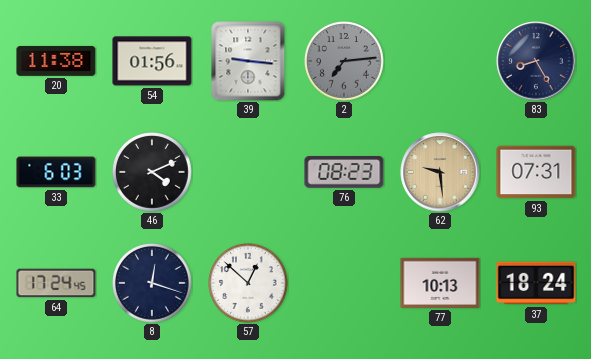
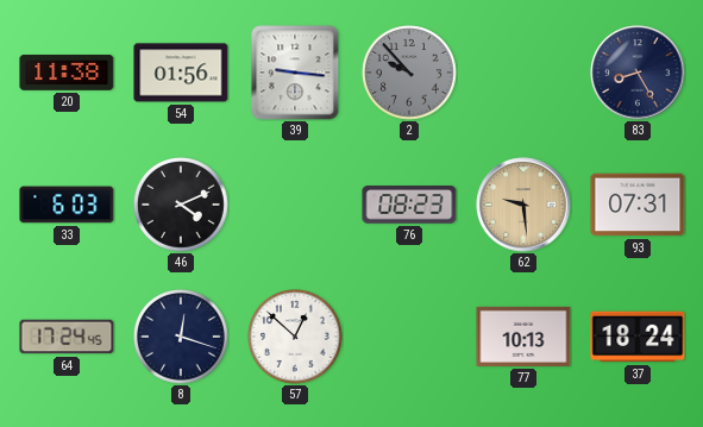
2: 7:14 -> 9:53 (410, 74)
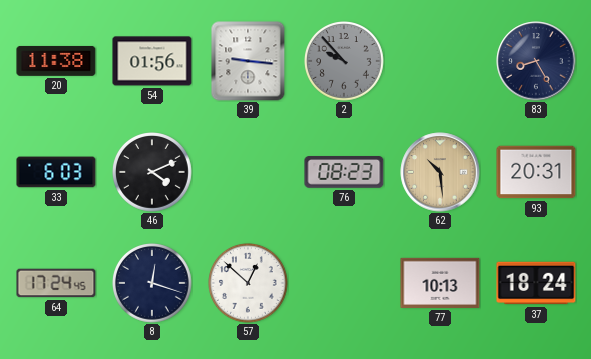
62: 9:29 -> 10:29 (440, 172)
93: 07:31 -> 20:31 (536, 172)
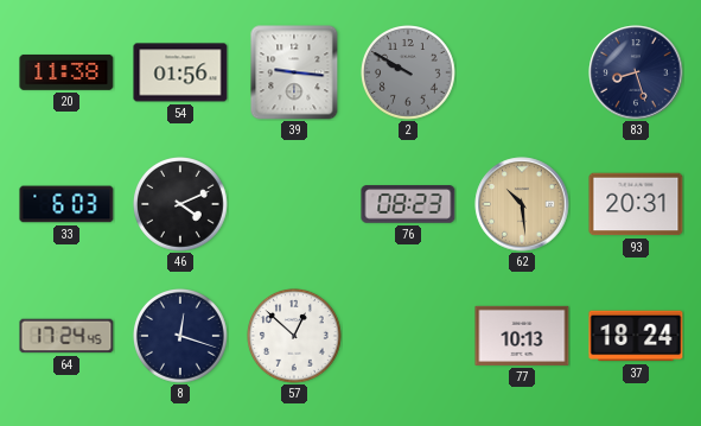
2: 9:53 -> 9:50 (409, 74)
83: 8:25 -> 8:27 (636, 72)
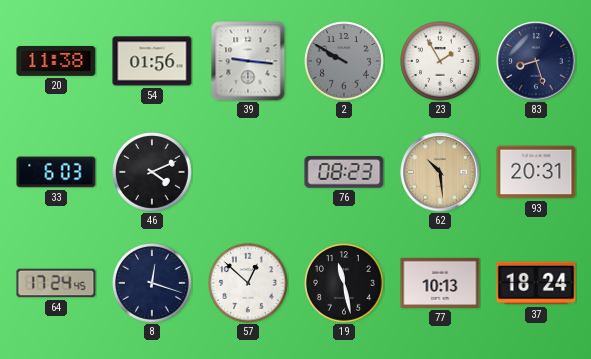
23: none -> 1:55 (441, 62)
19: none -> 11:28 (345, 284)
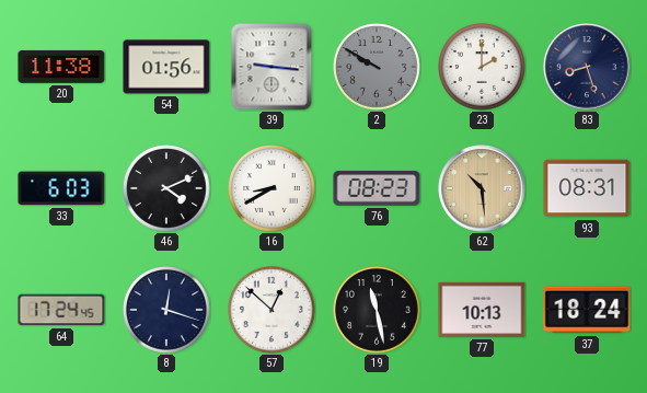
23: 1:55 -> 2:00 (483, 68)
16: none -> 8:40 (273, 189)
93: 20:31 -> 08:31 (587, 188)
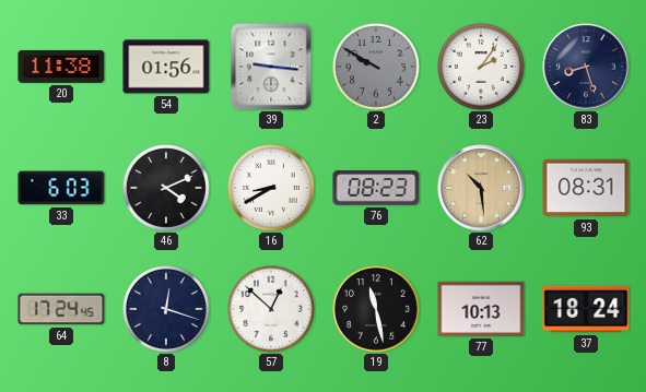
23: 2:00 -> 2:06 (482, 68)
